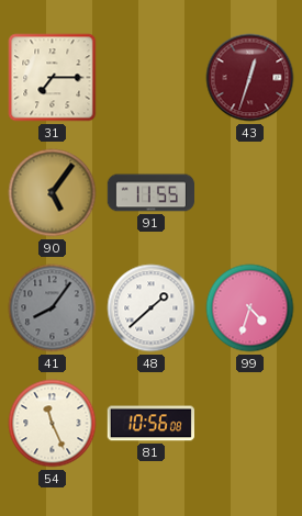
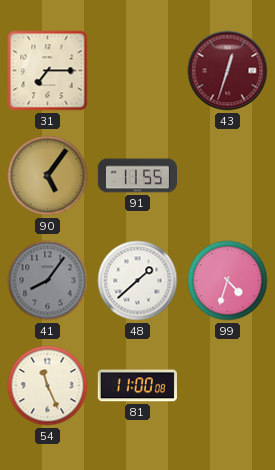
81: 10:56 -> 11:00 (137, 386)
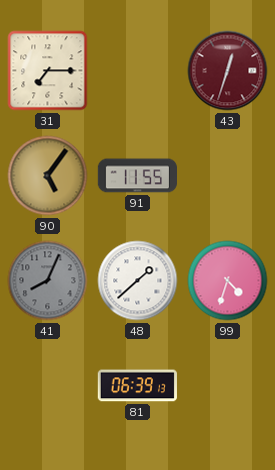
41: 8:06 -> 8:04 (48, 281)
54: 11:26 -> none (48, 386)
81: 11:00 -> 06:39 (137, 386)
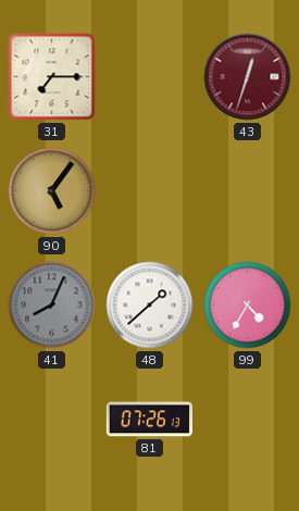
91: 11:55 -> none (138, 176)
99: 4:33 -> 4:35 (248, 306)
81: 06:39 -> 07:26 (149, 420)
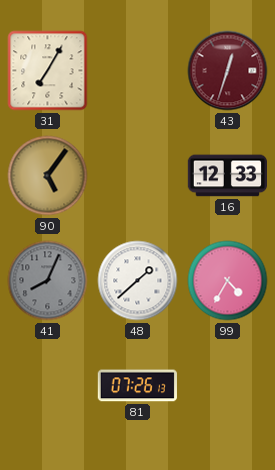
31: 7:15 -> 7:05 (48, 71)
16: none -> 12:33 (228, 176)
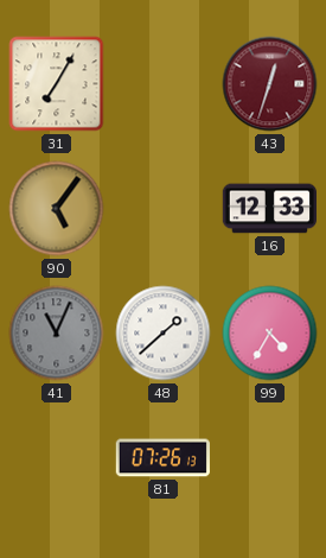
41: 8:04 -> 11:04 (57, 334)
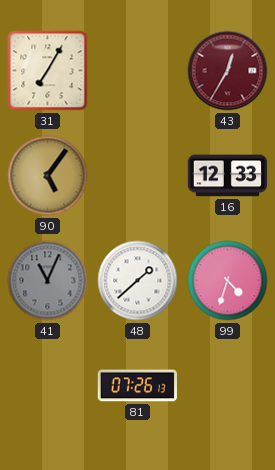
43: 12:33 -> 12:35 (228, 71)
99: 4:35 -> 4:33 (228, 281)
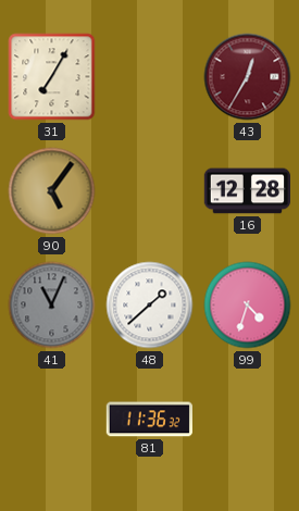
16: 12:33 -> 12:28 (248, 191)
81: 07:26 -> 11:36 (149, 420)
